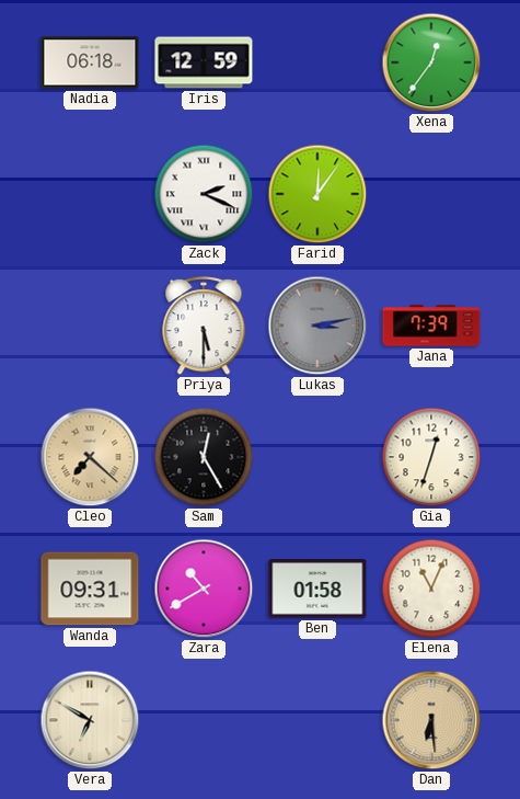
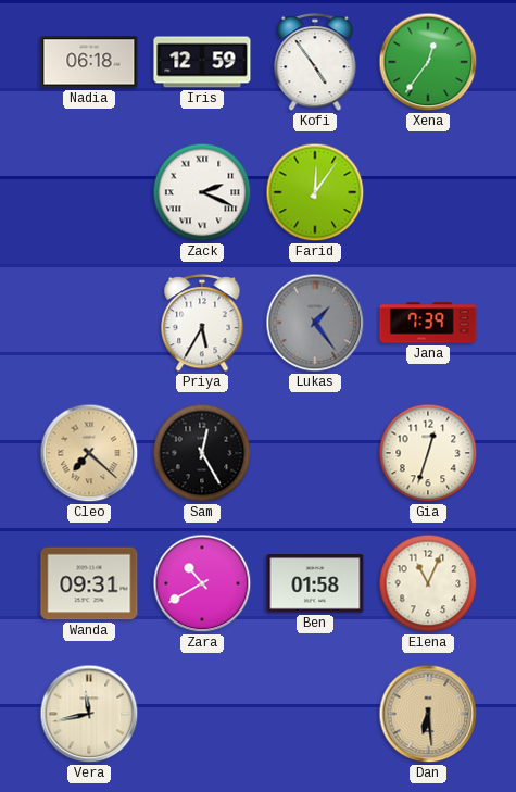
Kofi: none -> 4:54 (315, 63)
Priya: 5:30 -> 5:35 (202, 324)
Lukas: 3:13 -> 1:24 (315, 323)
Vera: 6:50 -> 11:43 (89, 714)
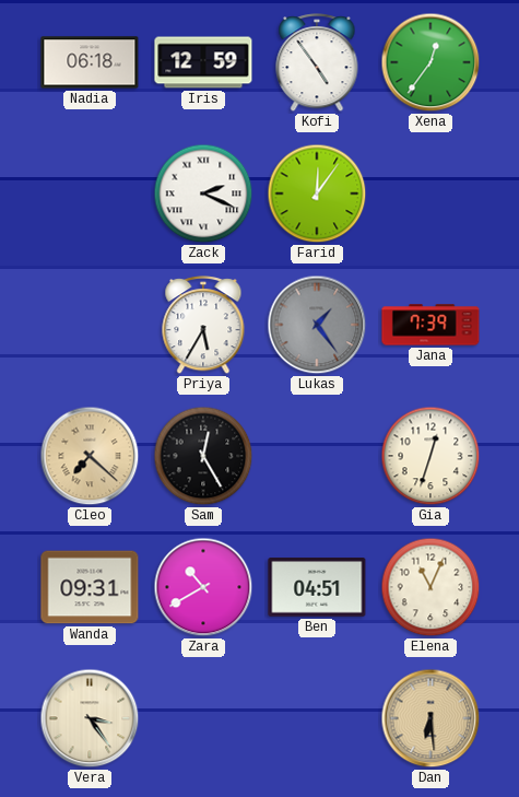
Ben: 01:58 -> 04:51 (317, 587)
Vera: 11:43 -> 3:24 (90, 718)
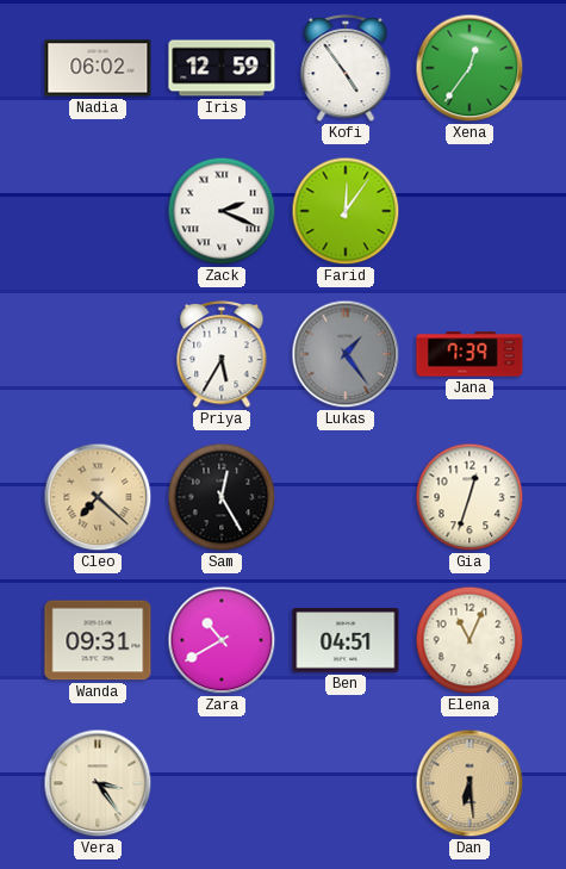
Nadia: 06:18 -> 06:02 (98, 68)
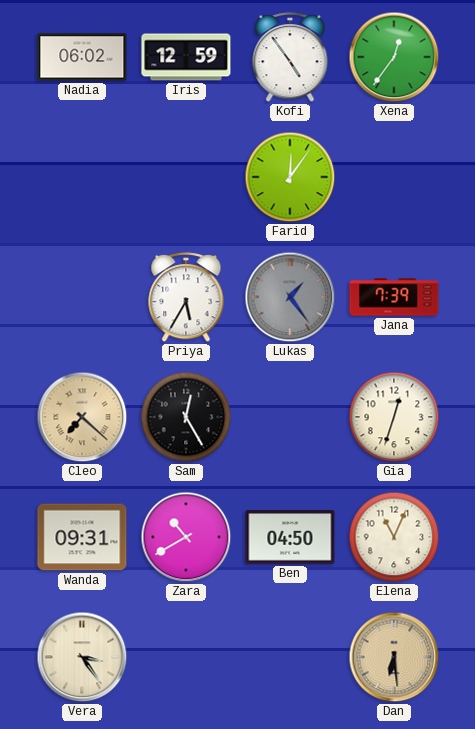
Zack: 2:19 -> none (222, 211)
Ben: 04:51 -> 04:50 (290, 537)
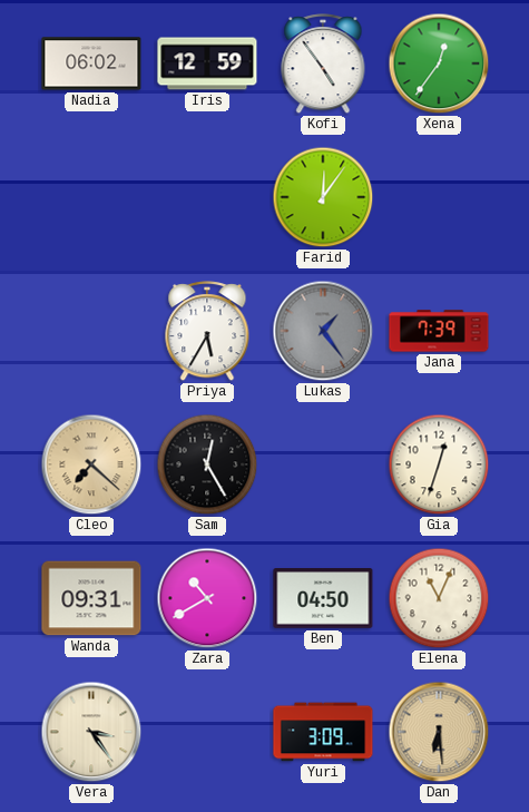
Yuri: none -> 3:09 (323, 732)
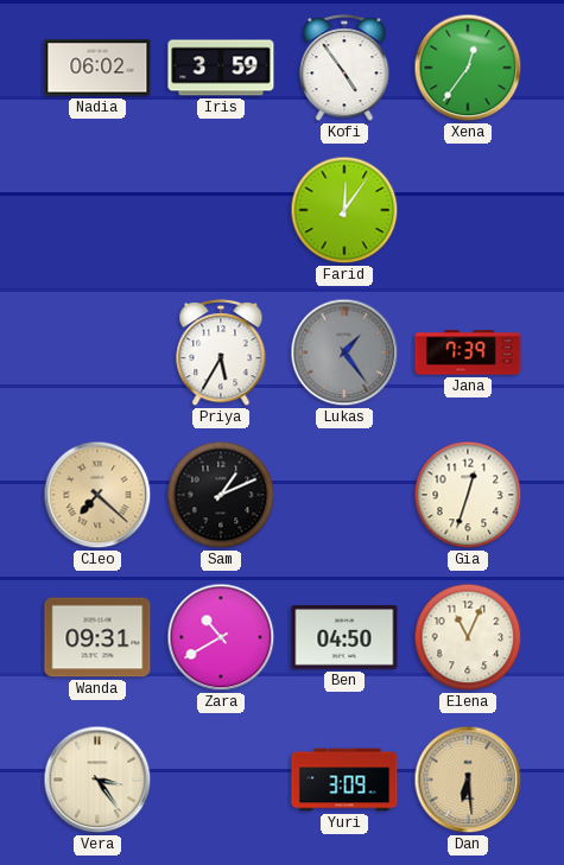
Iris: 12:59 -> 3:59 (221, 68)
Sam: 12:25 -> 1:11 (221, 495)
